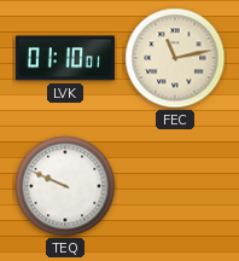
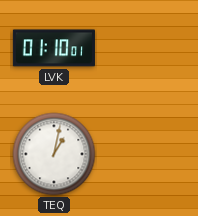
FEC: 11:13 -> none (175, 58)
TEQ: 9:49 -> 1:02 (54, 154)
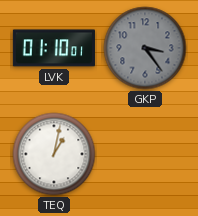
GKP: none -> 3:24 (145, 48)
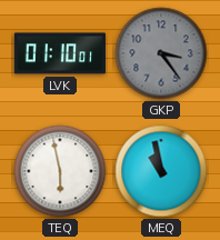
TEQ: 1:02 -> 5:58 (60, 171)
MEQ: none -> 10:58 (161, 171)
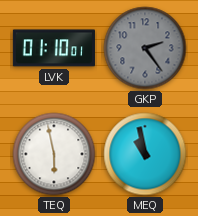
GKP: 3:24 -> 2:24 (145, 48)
